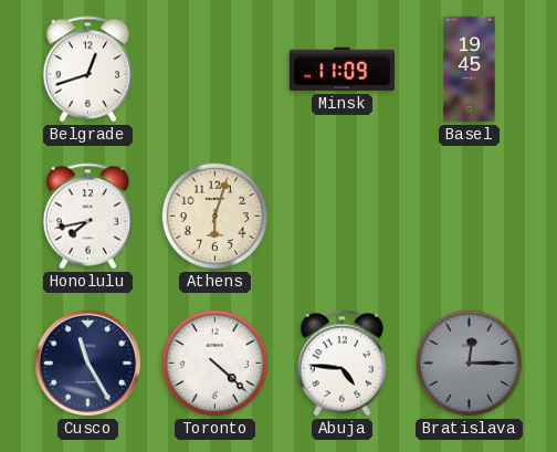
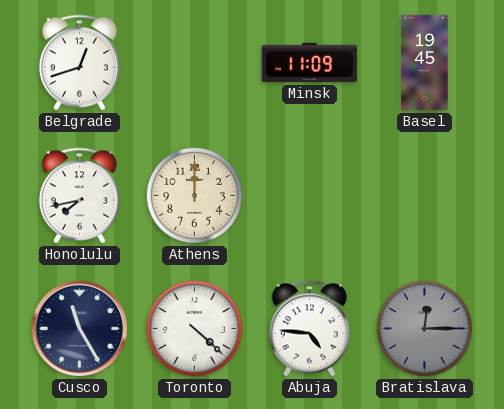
Athens: 6:03 -> 12:00 (194, 195)
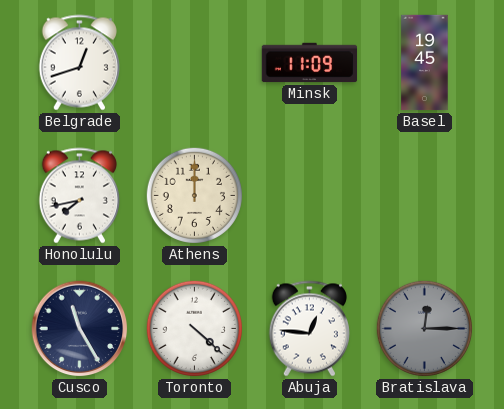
Abuja: 4:46 -> 12:46 (309, 329)
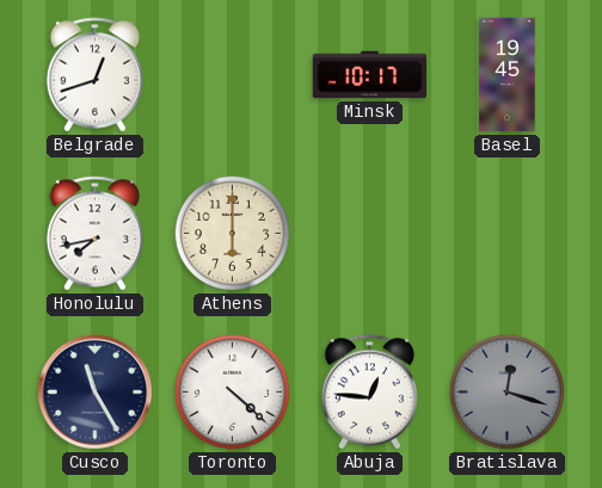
Minsk: 11:09 -> 10:17 (370, 75)
Athens: 12:00 -> 6:00 (232, 233)
Bratislava: 12:15 -> 12:18 (506, 391)
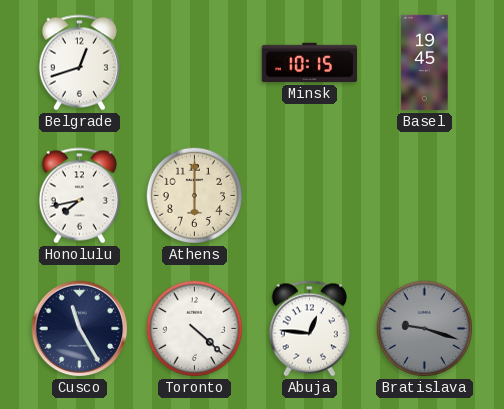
Minsk: 10:17 -> 10:15 (310, 63)
Bratislava: 12:18 -> 9:18 (424, 328)
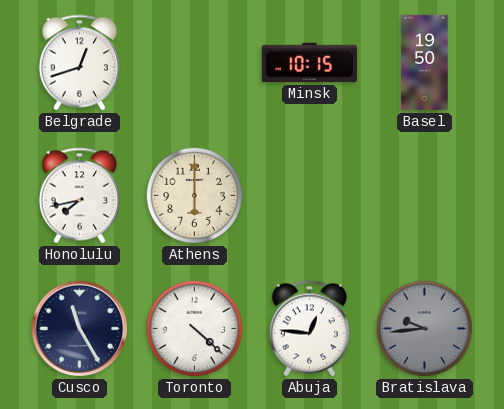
Basel: 19:45 -> 19:50 (425, 63)
Bratislava: 9:18 -> 9:44 (424, 328)
